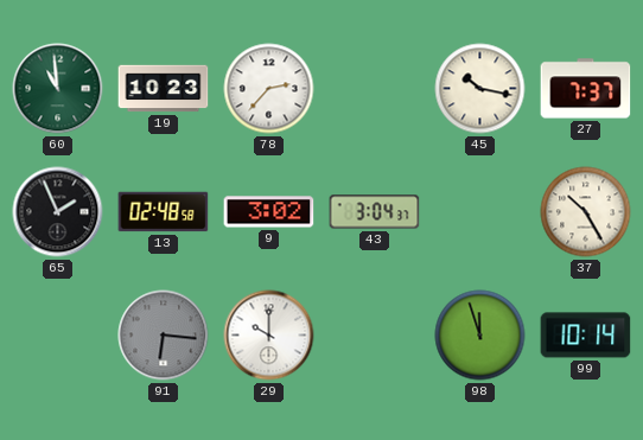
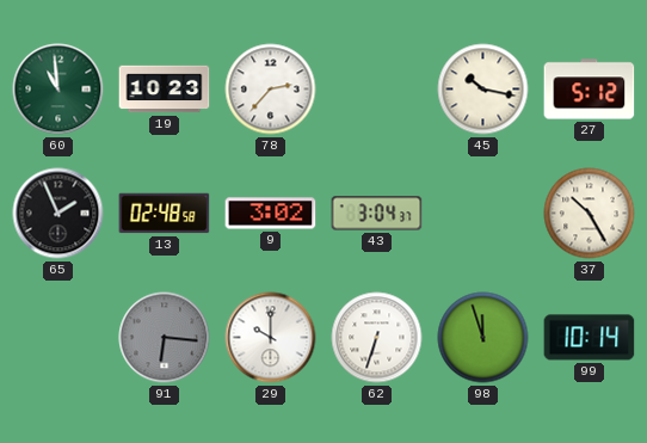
27: 7:37 -> 5:12 (590, 90)
62: none -> 6:33 (377, 338)
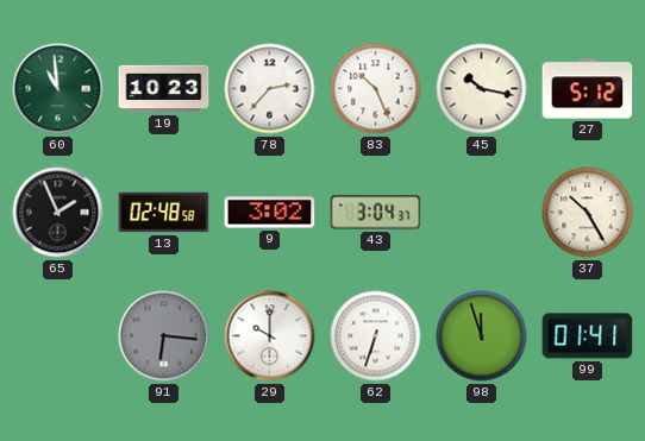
83: none -> 10:26 (376, 89)
99: 10:14 -> 01:41 (588, 336)
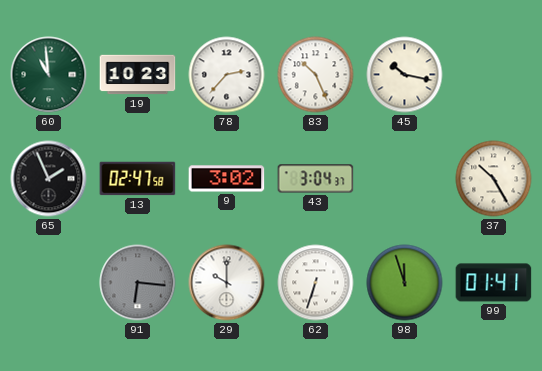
27: 5:12 -> none (588, 89)
13: 02:48 -> 02:47 (138, 179)
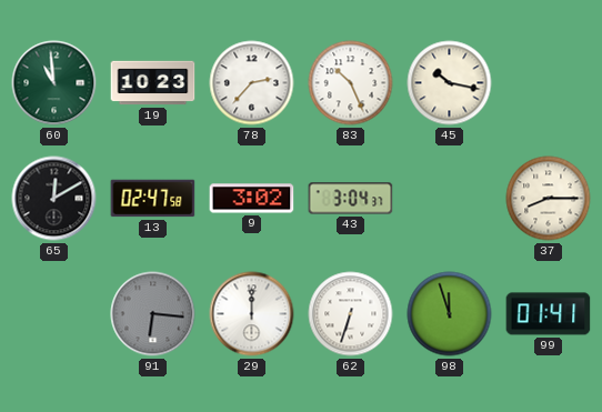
65: 1:56 -> 12:10 (54, 199)
37: 10:25 -> 8:15 (549, 199)
29: 10:00 -> 12:00 (252, 314)
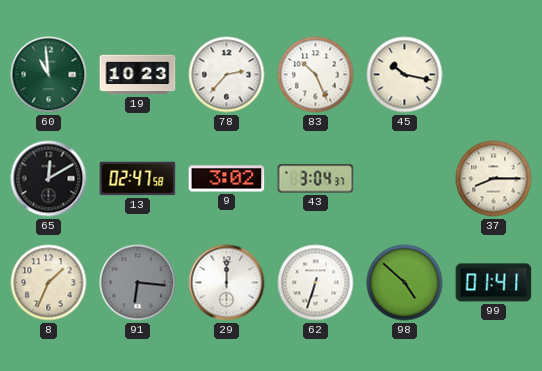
8: none -> 1:34 (49, 283)
98: 11:57 -> 4:52 (405, 283)
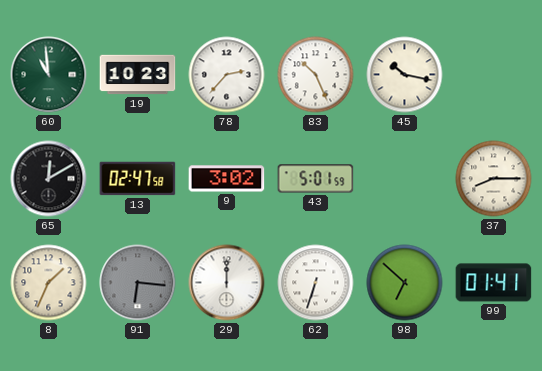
43: 3:04 -> 5:01 (316, 179)
98: 4:52 -> 6:52 (405, 283)
